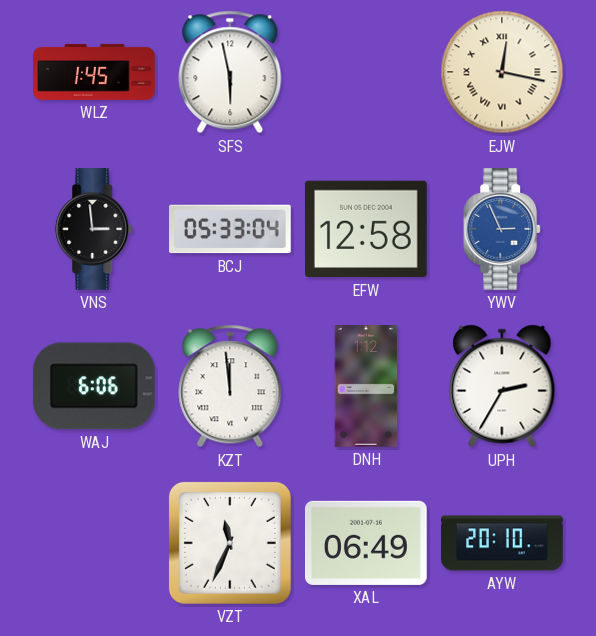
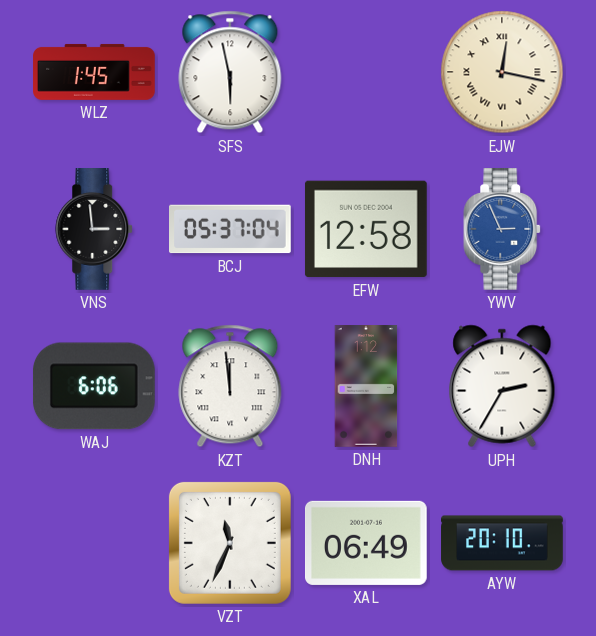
BCJ: 05:33 -> 05:37 (231, 229)
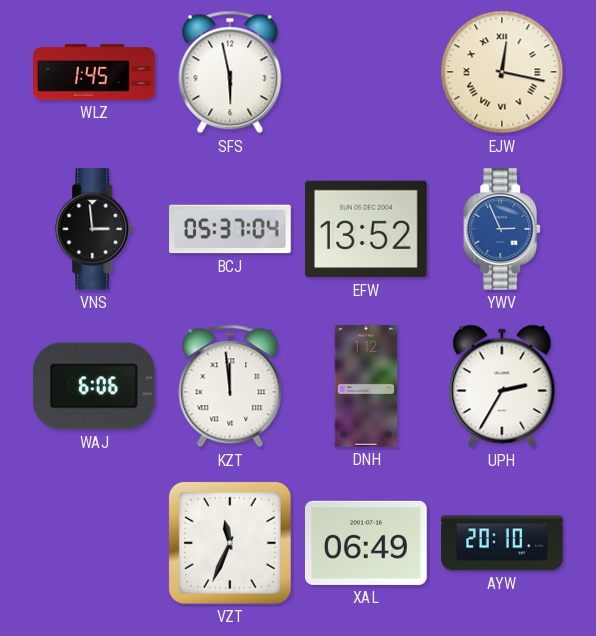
EFW: 12:58 -> 13:52 (366, 229)
